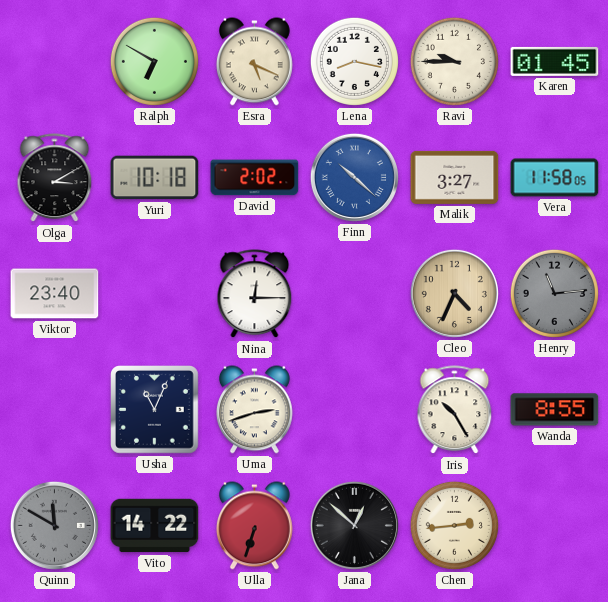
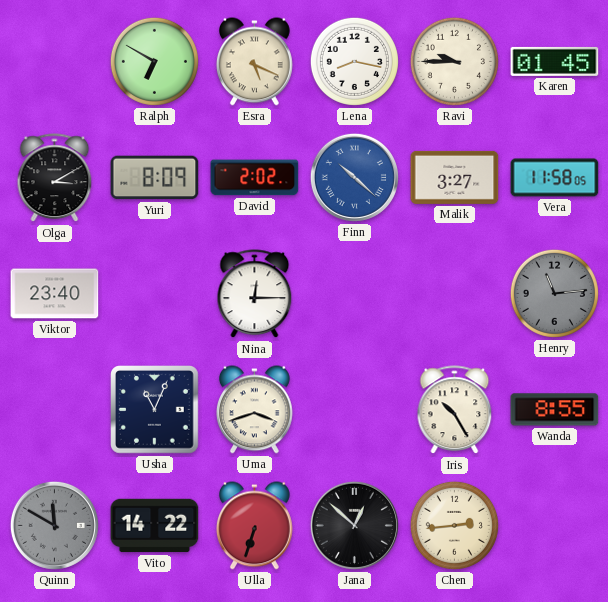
Yuri: 10:18 -> 8:09 (155, 178)
Cleo: 4:34 -> none (454, 293)
Uma: 2:42 -> 3:42 (254, 410)
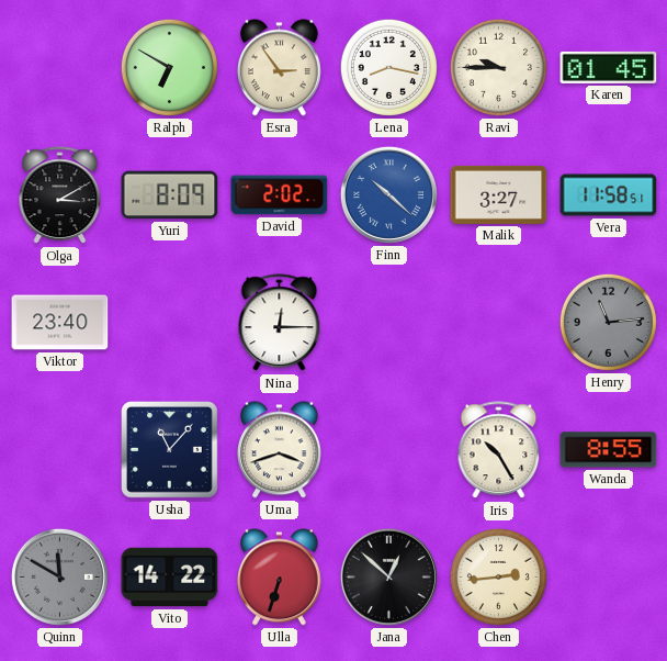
Esra: 5:19 -> 2:54 (279, 68)
Vera: 11:58:05 -> 11:58:51 (609, 195)
Usha: 11:04 -> 11:07 (170, 450)
